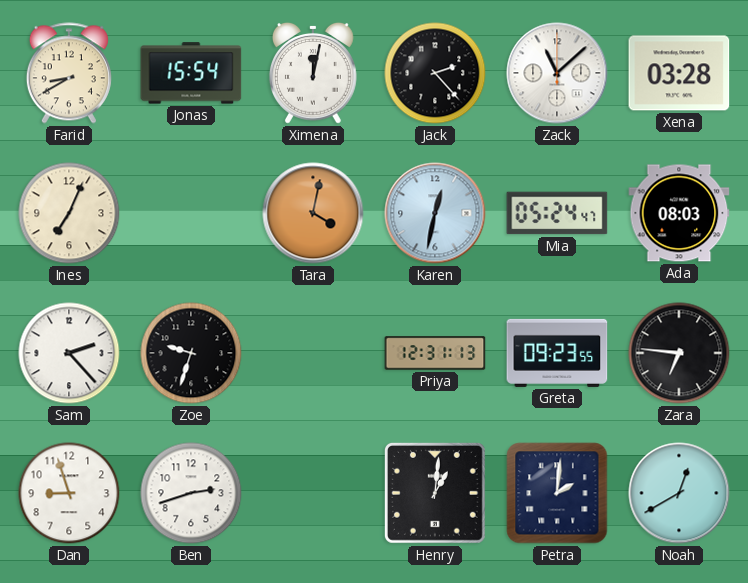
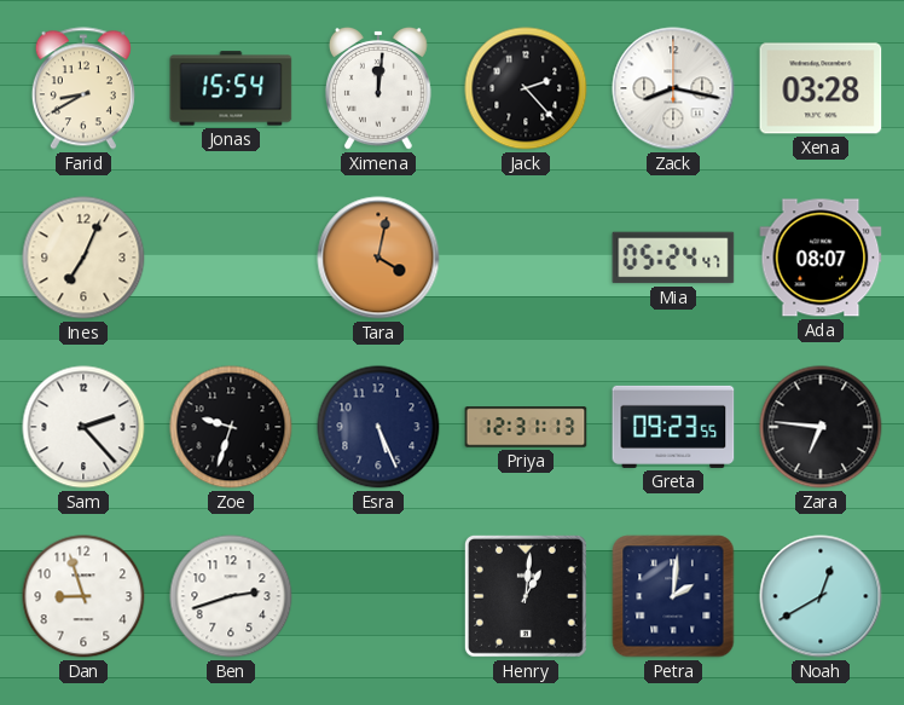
Ximena: 12:02 -> 12:01 (378, 88)
Zack: 11:08 -> 8:17 (673, 88)
Karen: 12:32 -> none (435, 213)
Ada: 08:03 -> 08:07 (821, 258)
Esra: none -> 5:26 (378, 427)
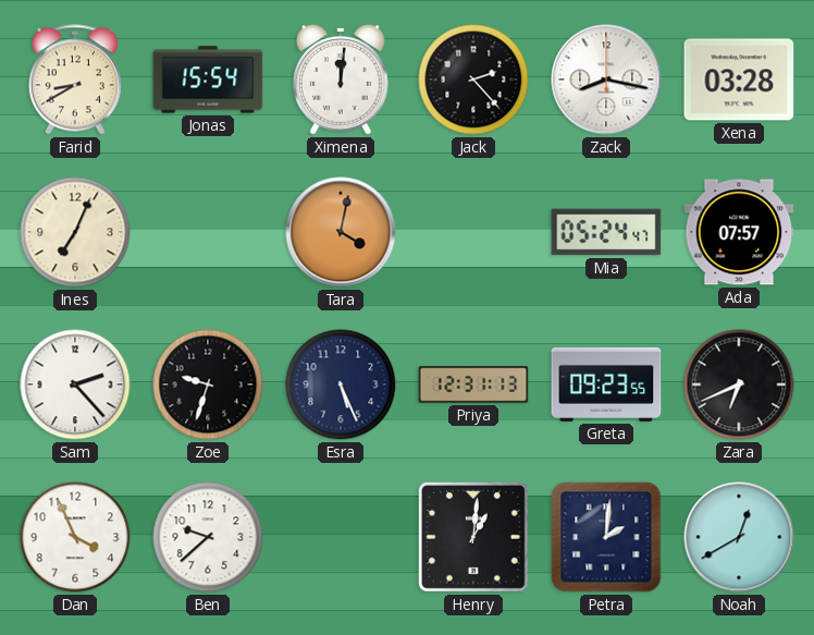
Ada: 08:07 -> 07:57 (739, 232)
Zara: 6:46 -> 6:41 (739, 384)
Dan: 8:57 -> 3:56 (75, 537)
Ben: 2:42 -> 9:38 (208, 537)
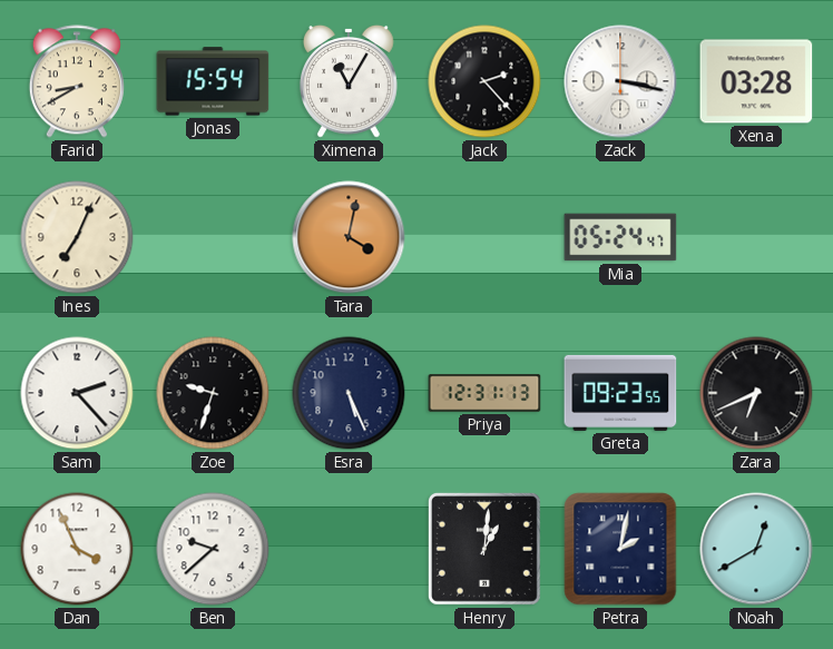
Ximena: 12:01 -> 11:05 (349, 81)
Zack: 8:17 -> 3:17 (620, 81)
Ada: 07:57 -> none (739, 232)
Petra: 2:01 -> 2:02 (620, 549)
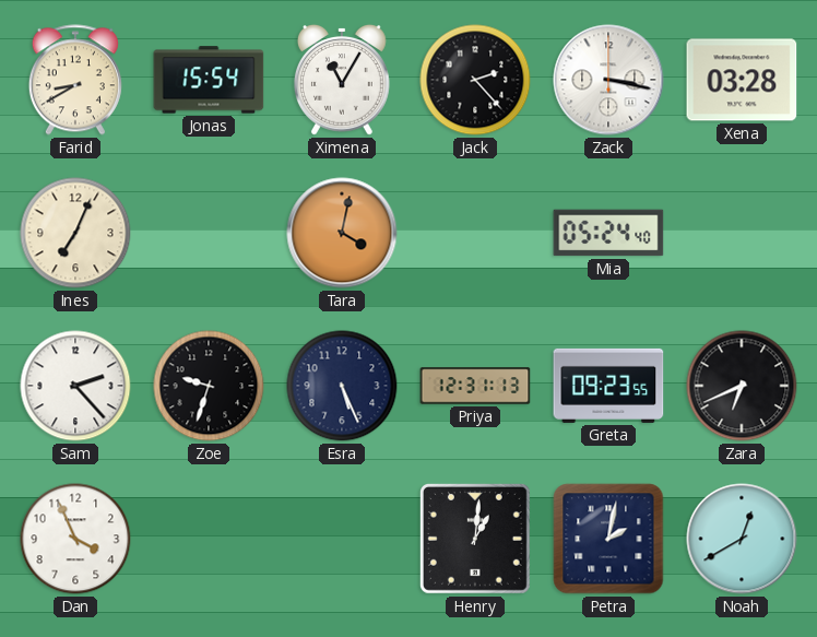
Mia: 05:24:47 -> 05:24:40 (608, 233)
Ben: 9:38 -> none (213, 549)
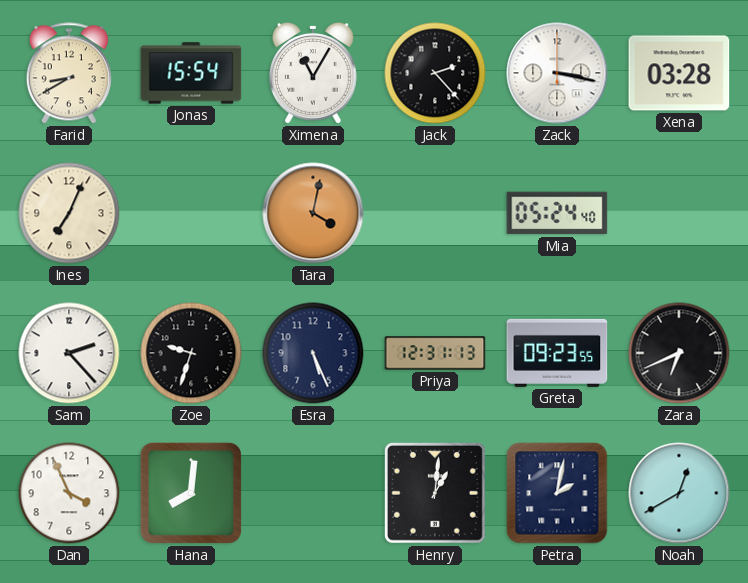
Hana: none -> 8:01 (191, 493)
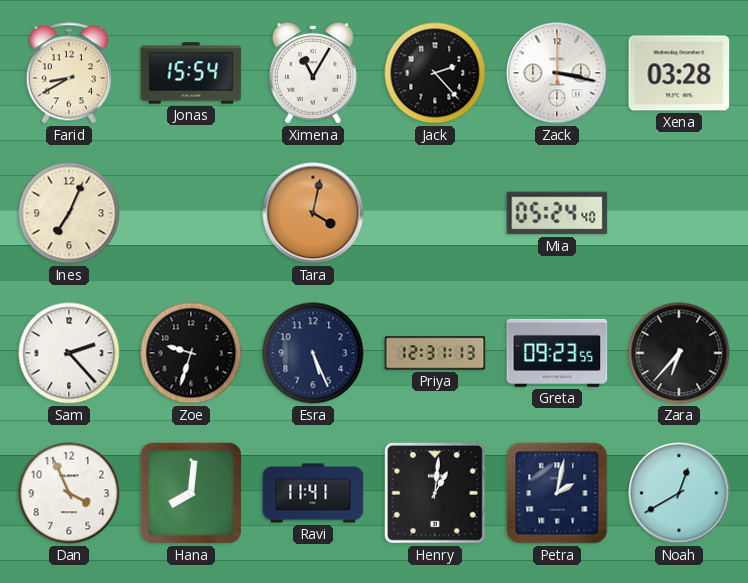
Zara: 6:41 -> 6:37 (679, 353)
Ravi: none -> 11:41 (313, 493)
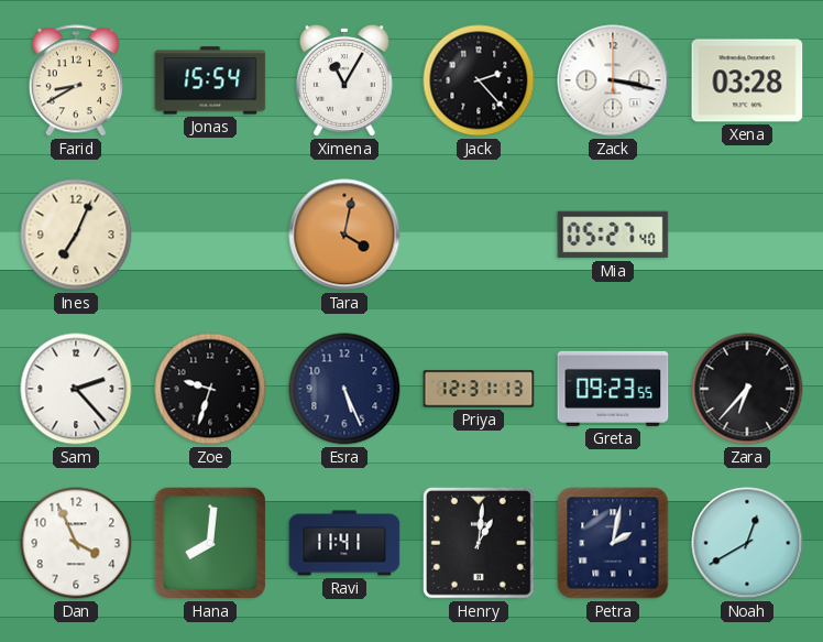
Mia: 05:24 -> 05:27 (613, 235)
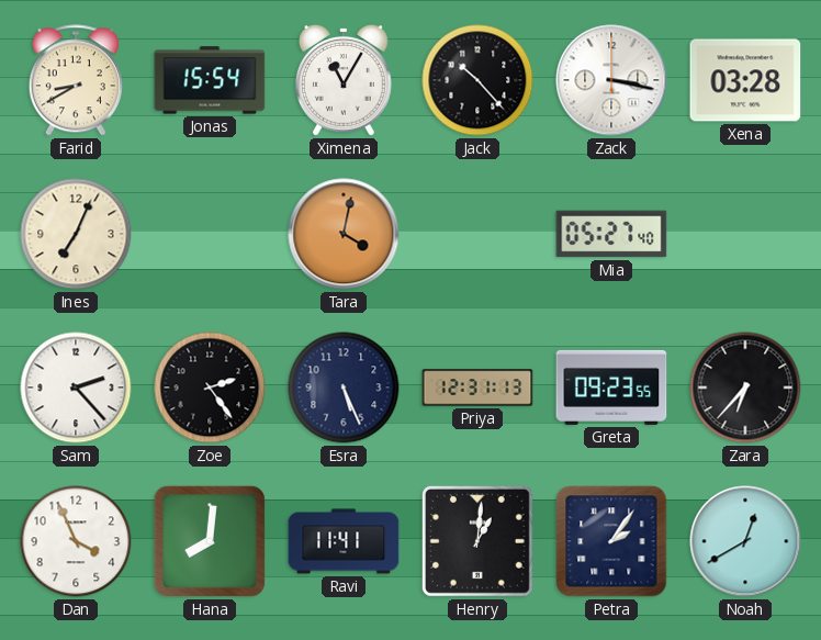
Jack: 2:23 -> 10:23 (477, 80)
Zoe: 9:33 -> 2:24 (210, 388)
Petra: 2:02 -> 2:06 (611, 541)
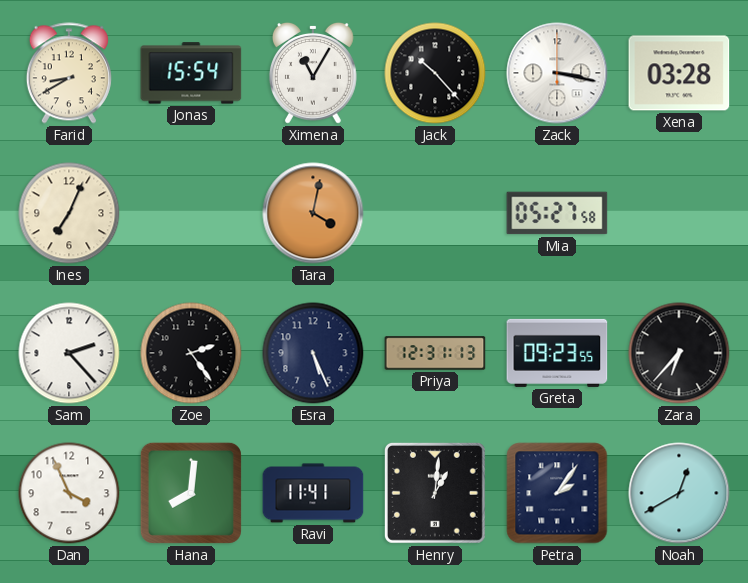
Mia: 05:27:40 -> 05:27:58 (557, 213)
